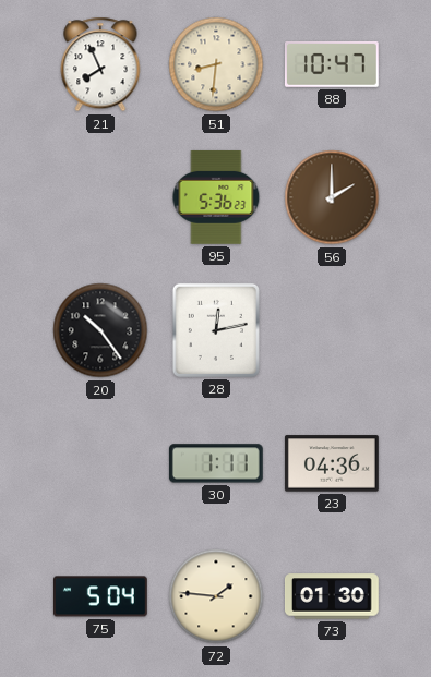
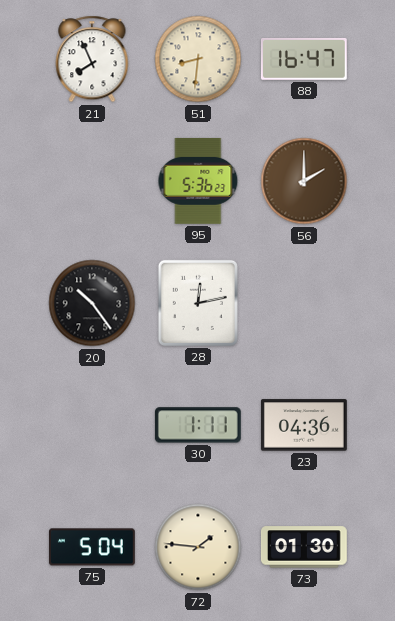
88: 10:47 -> 16:47 (304, 59)
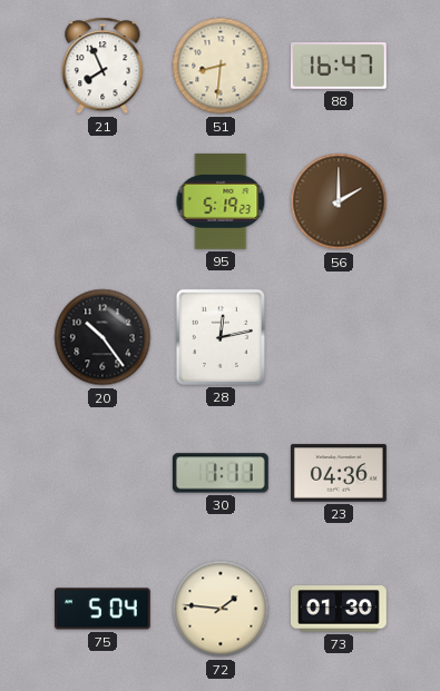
95: 5:36 -> 5:19 (221, 201)
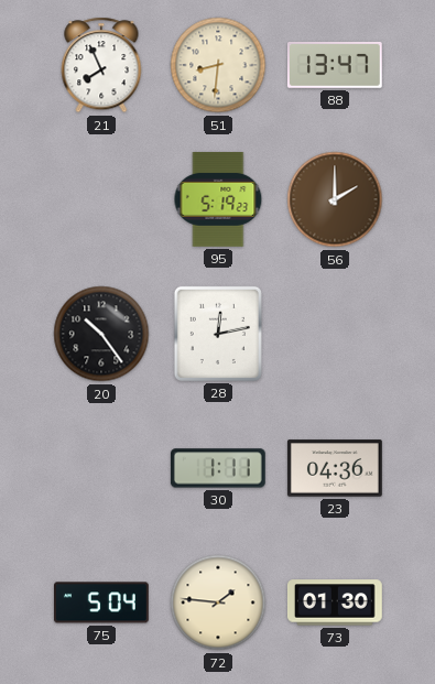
88: 16:47 -> 13:47 (335, 65)
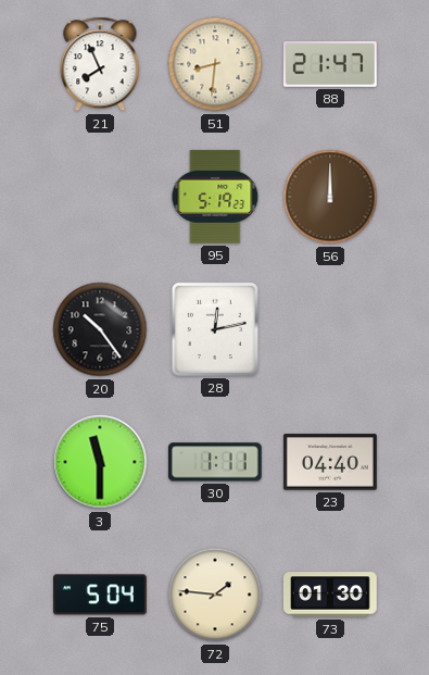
88: 13:47 -> 21:47 (330, 64)
56: 2:00 -> 12:00 (330, 197)
3: none -> 11:30 (100, 462)
23: 04:36 -> 04:40 (330, 462)
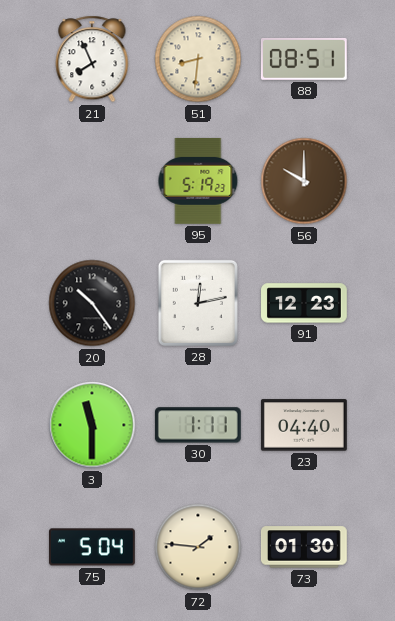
88: 21:47 -> 08:51 (304, 59)
56: 12:00 -> 10:00 (304, 181)
91: none -> 12:23 (305, 303)
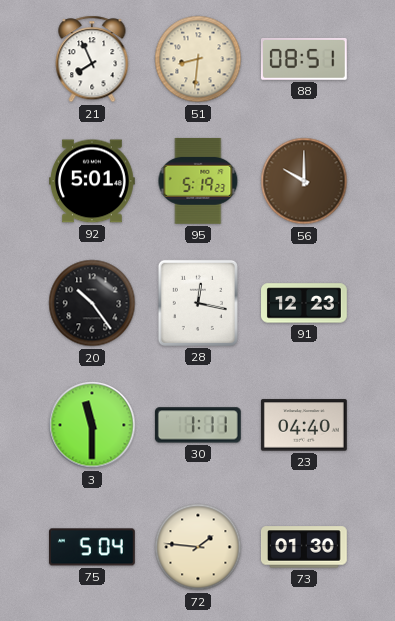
92: none -> 5:01 (93, 181)
28: 12:13 -> 12:17 (198, 303)
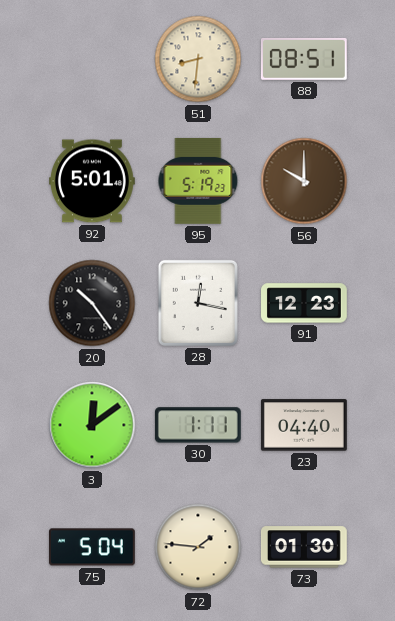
21: 7:56 -> none (92, 59)
3: 11:30 -> 12:09 (92, 425)
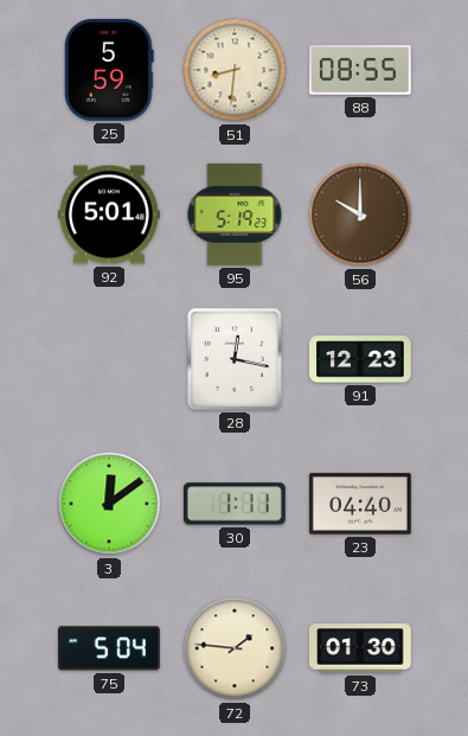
25: none -> 5:59 (110, 70)
88: 08:51 -> 08:55 (360, 70)
20: 10:24 -> none (92, 303)
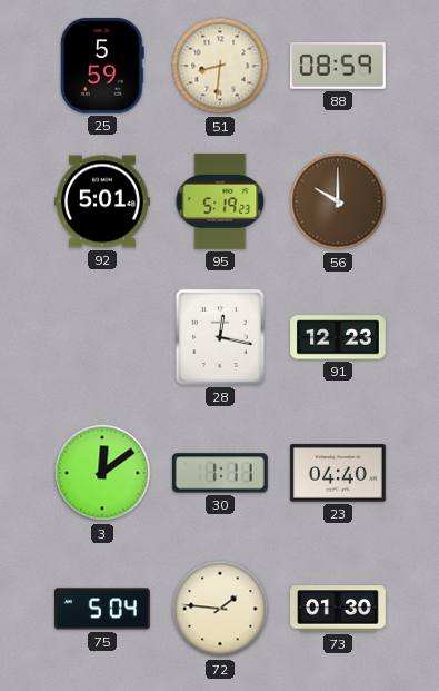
88: 08:55 -> 08:59 (338, 66)
